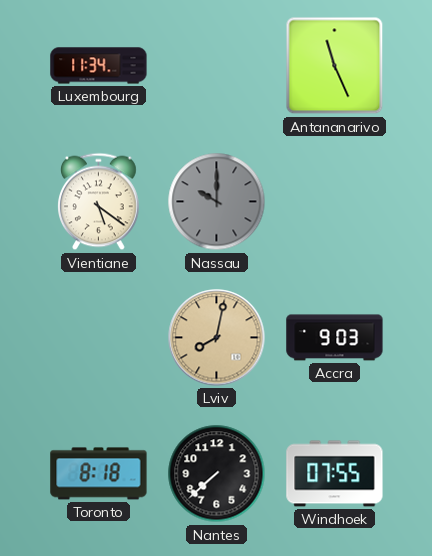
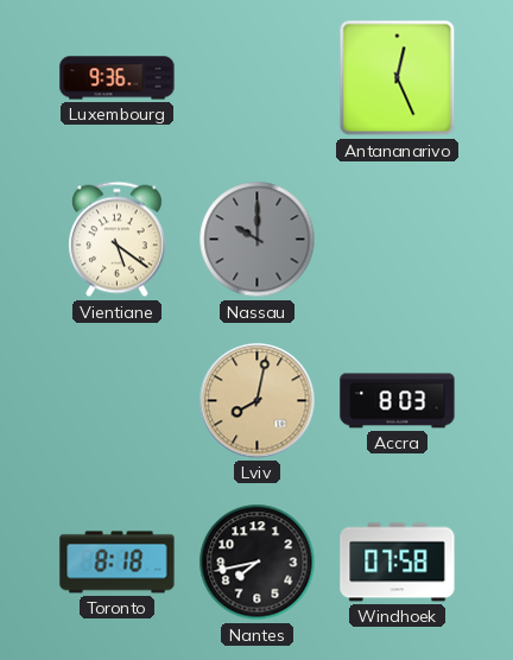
Luxembourg: 11:34 -> 9:36 (118, 78)
Antananarivo: 11:26 -> 12:26 (398, 78)
Accra: 9:03 -> 8:03 (398, 401)
Nantes: 7:38 -> 7:43 (258, 563)
Windhoek: 07:55 -> 07:58 (398, 563)
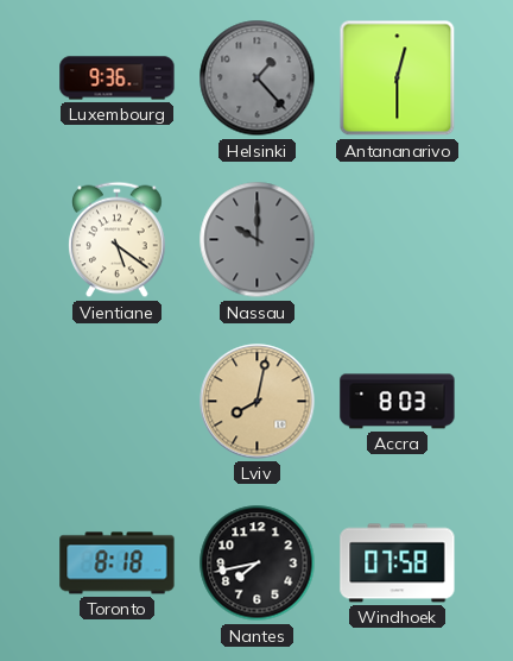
Helsinki: none -> 1:23 (258, 78)
Antananarivo: 12:26 -> 12:30 (398, 78)
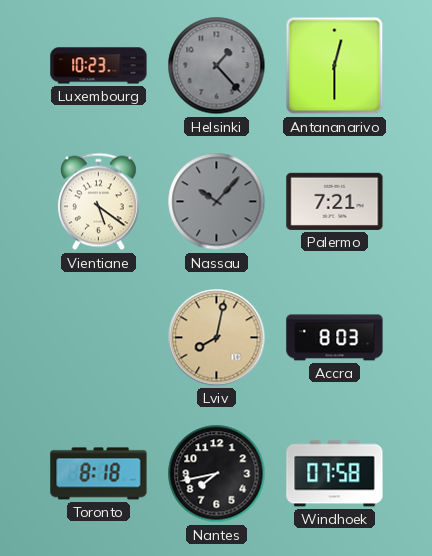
Luxembourg: 9:36 -> 10:23 (99, 66)
Nassau: 10:00 -> 10:07 (217, 202)
Palermo: none -> 7:21 (335, 201)
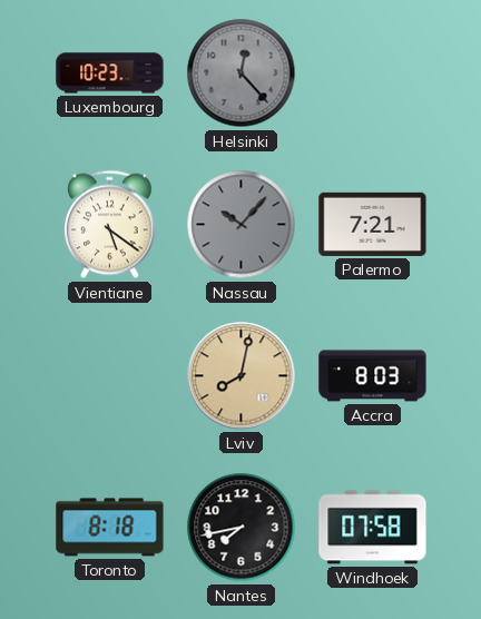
Helsinki: 1:23 -> 12:23 (242, 73)
Antananarivo: 12:30 -> none (335, 66)
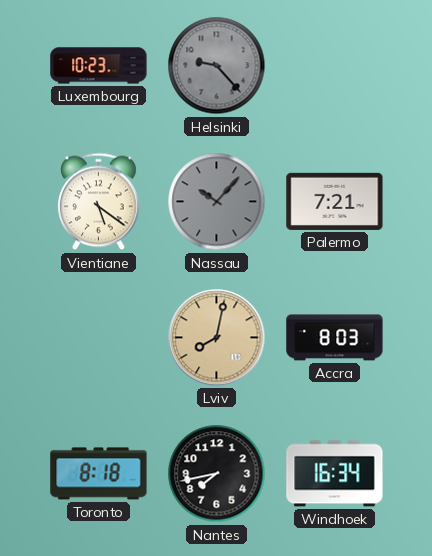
Helsinki: 12:23 -> 9:23 (217, 66)
Windhoek: 07:58 -> 16:34 (335, 474)
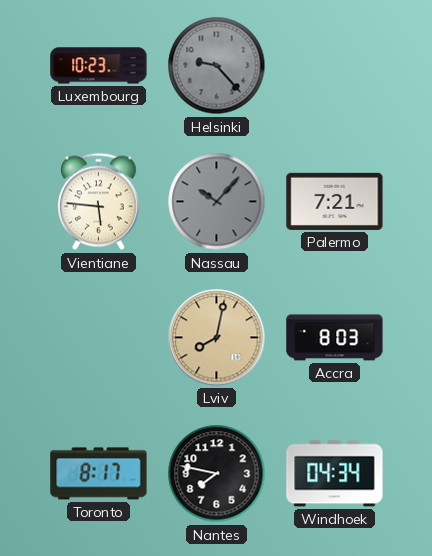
Vientiane: 5:21 -> 5:46 (99, 202)
Toronto: 8:18 -> 8:17 (99, 474)
Nantes: 7:43 -> 7:47 (217, 474)
Windhoek: 16:34 -> 04:34 (335, 474)
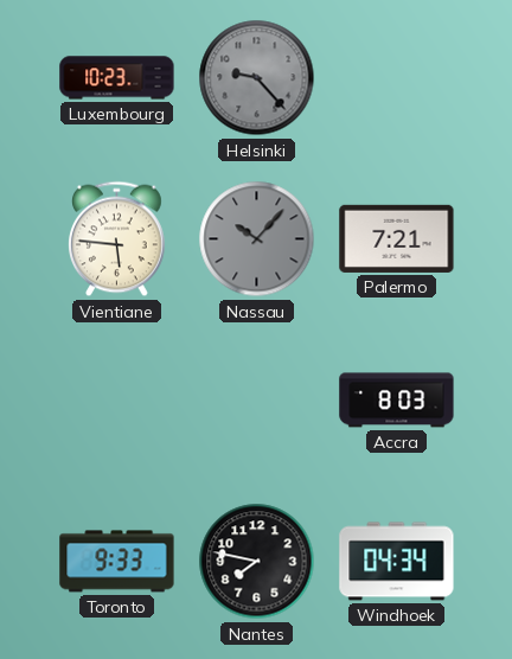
Lviv: 8:02 -> none (217, 338)
Toronto: 8:17 -> 9:33 (117, 562)
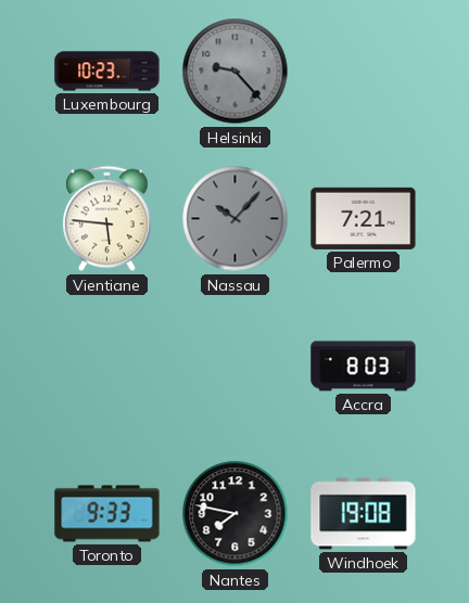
Windhoek: 04:34 -> 19:08 (364, 514)
